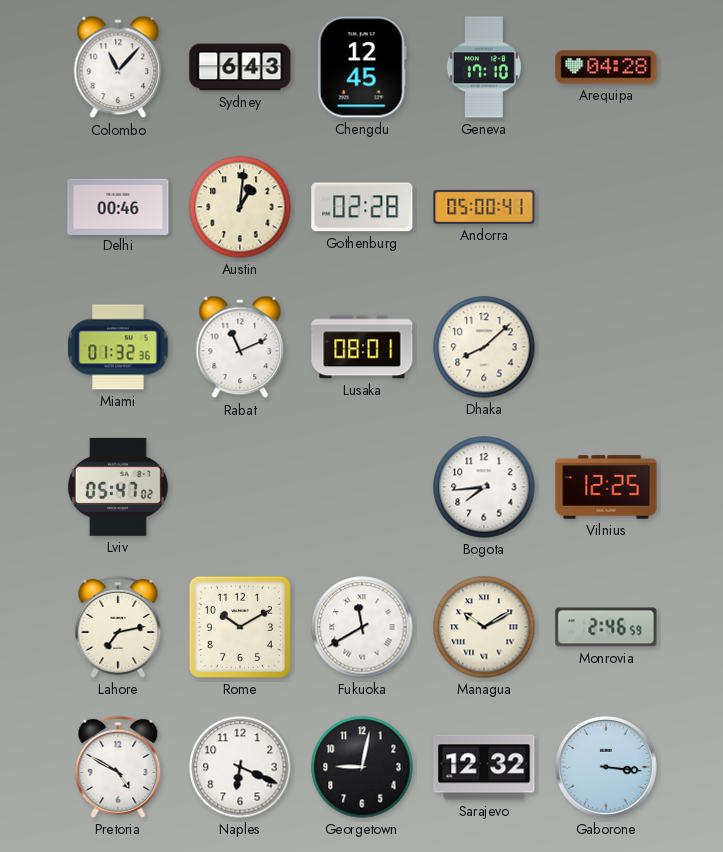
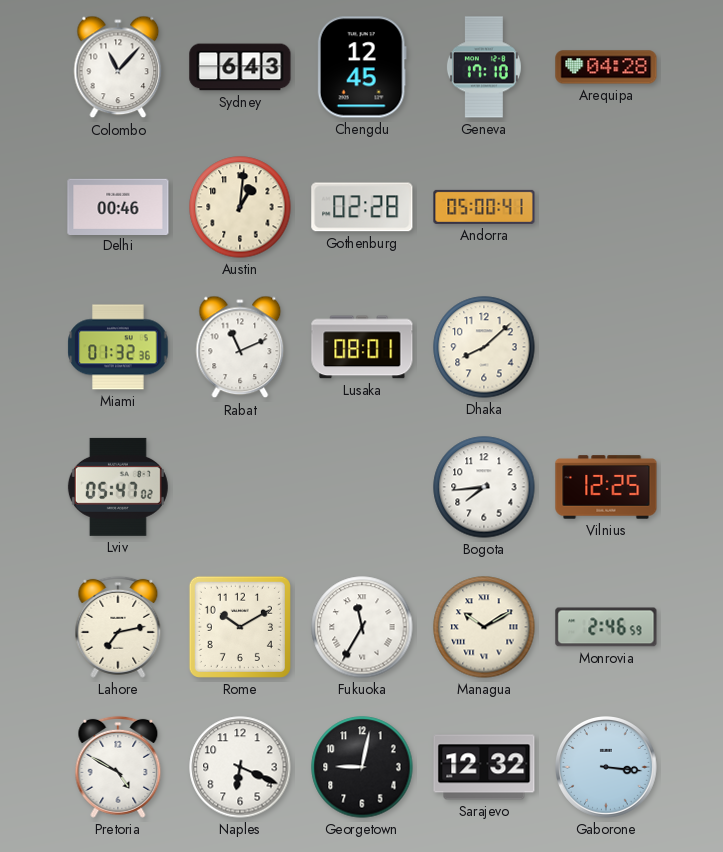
Fukuoka: 11:40 -> 11:35 (362, 627)
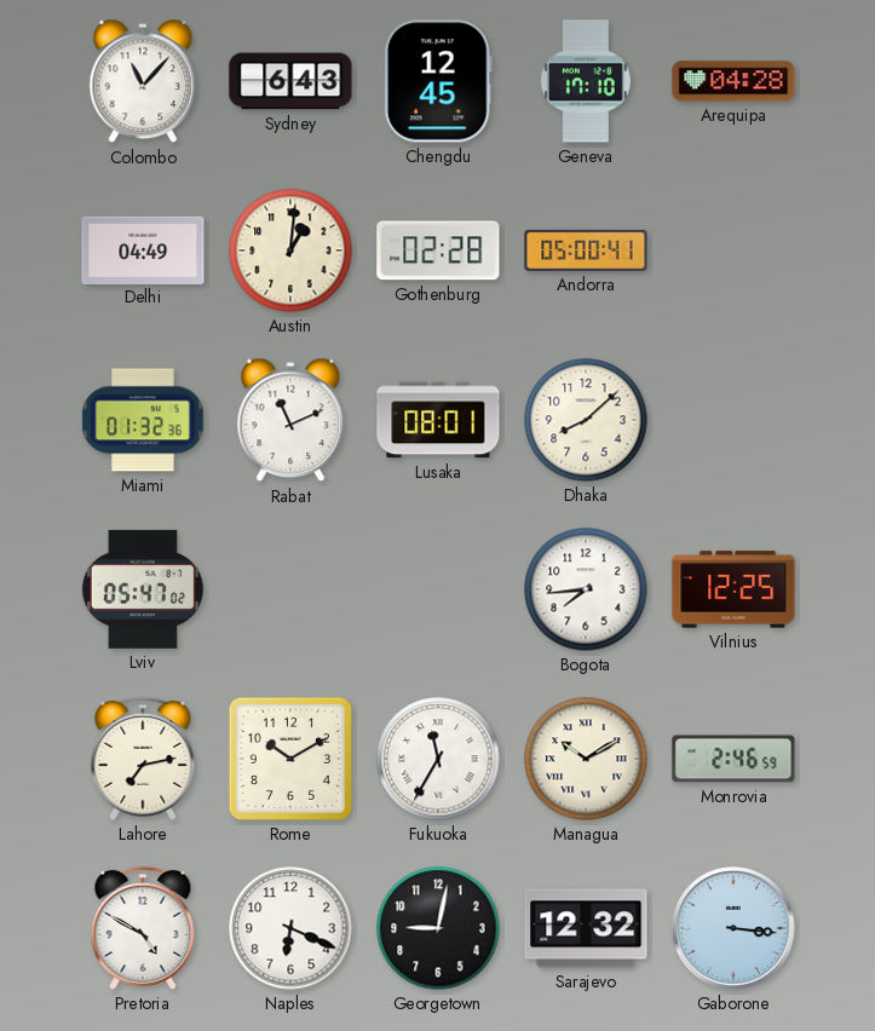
Delhi: 00:46 -> 04:49 (143, 249)
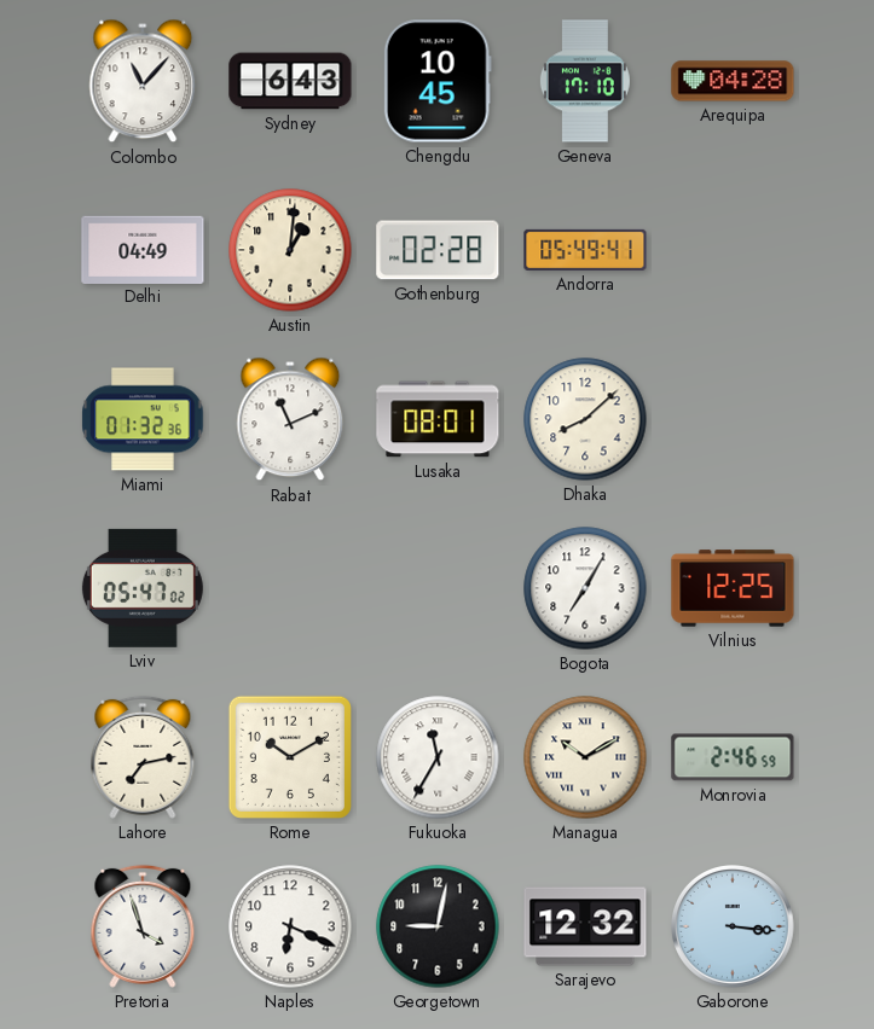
Chengdu: 12:45 -> 10:45 (438, 81)
Andorra: 05:00 -> 05:49 (585, 250)
Bogota: 7:44 -> 7:05 (585, 588)
Pretoria: 4:50 -> 3:57 (143, 926)
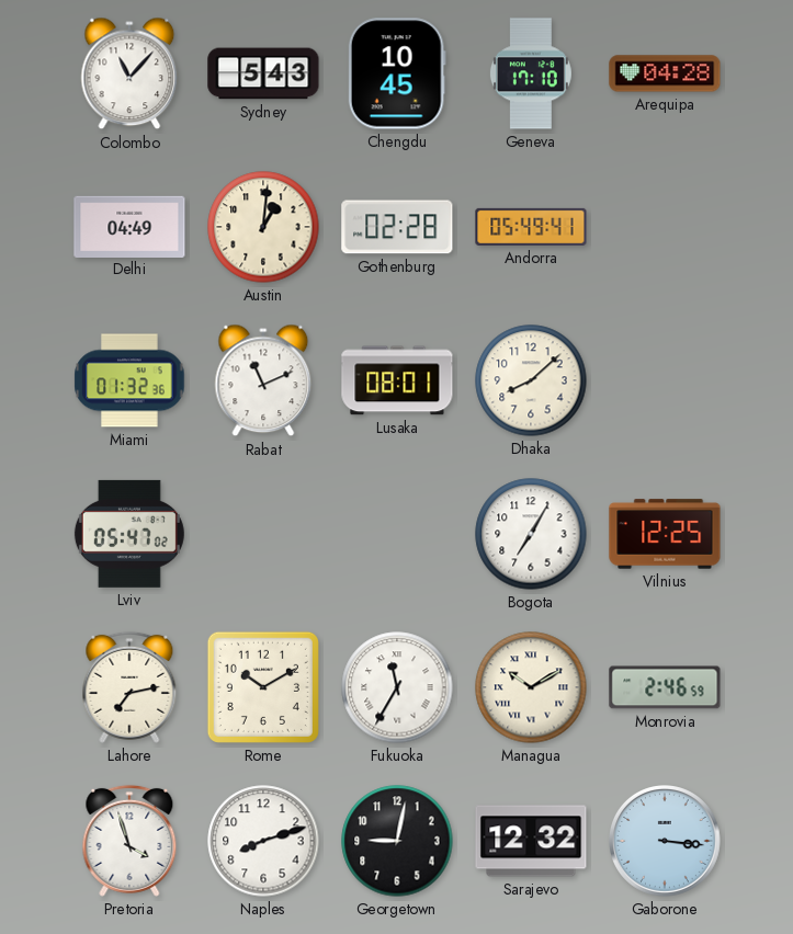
Sydney: 6:43 -> 5:43 (263, 73)
Naples: 6:19 -> 8:12 (263, 841)
